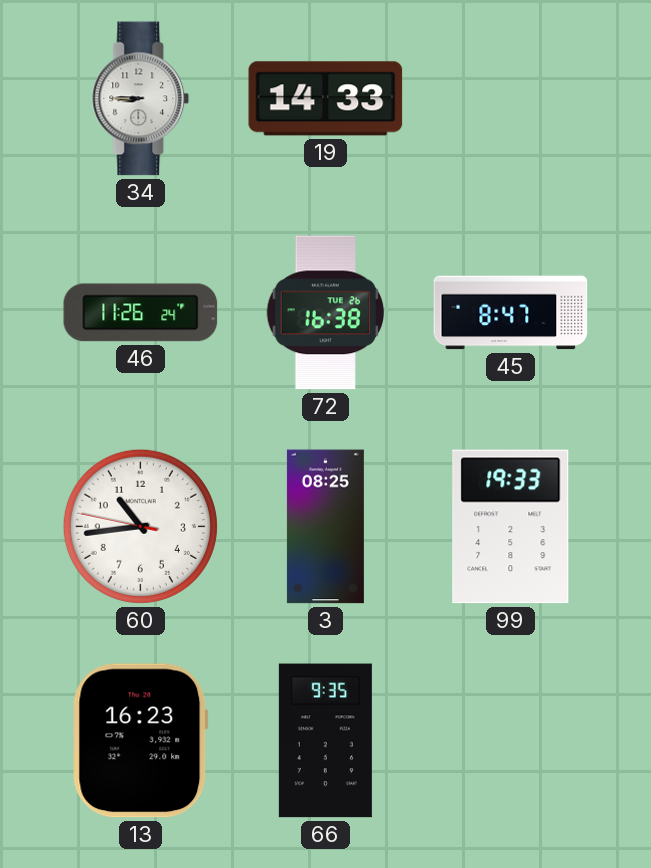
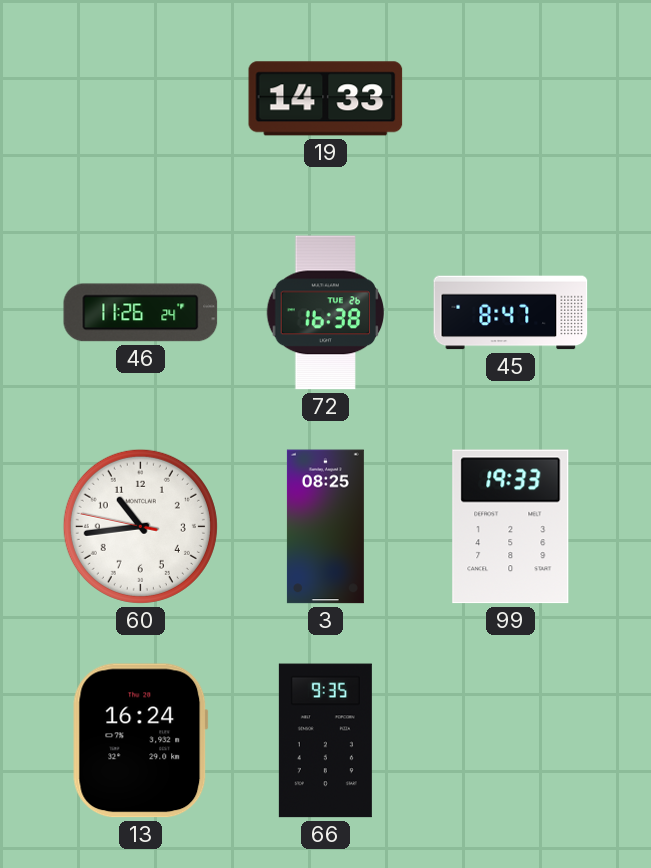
34: 8:45 -> none (141, 99)
13: 16:23 -> 16:24 (141, 741)
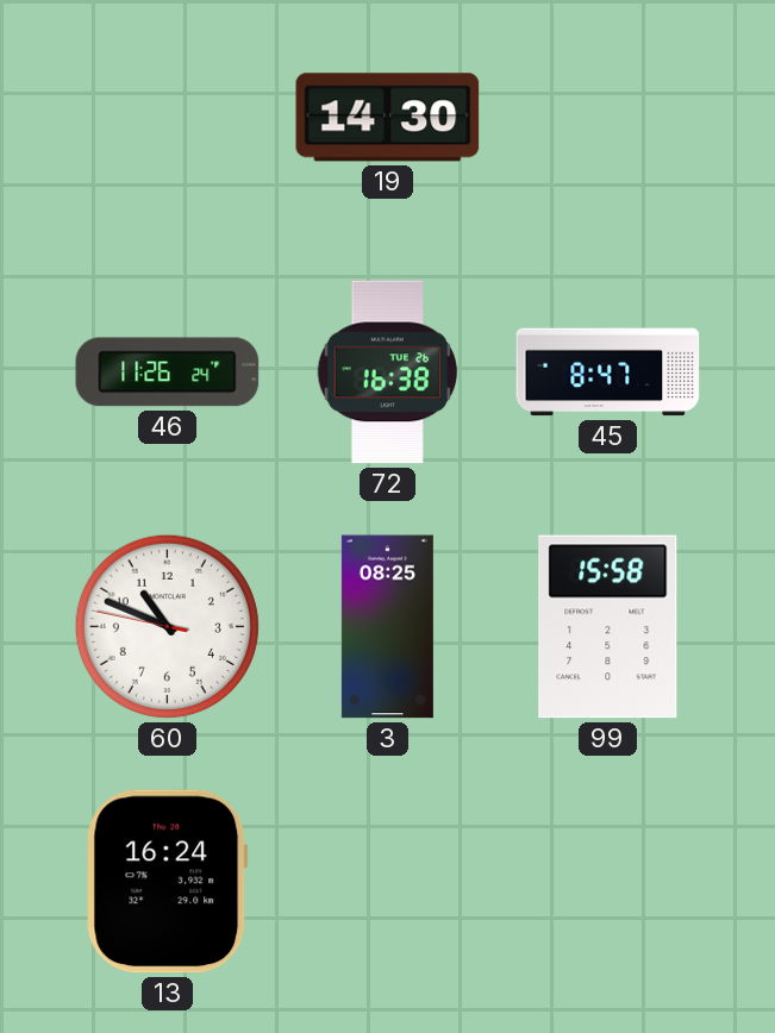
19: 14:33 -> 14:30 (388, 118)
60: 10:43 -> 10:48 (167, 626)
99: 19:33 -> 15:58 (608, 627)
66: 9:35 -> none (325, 741)
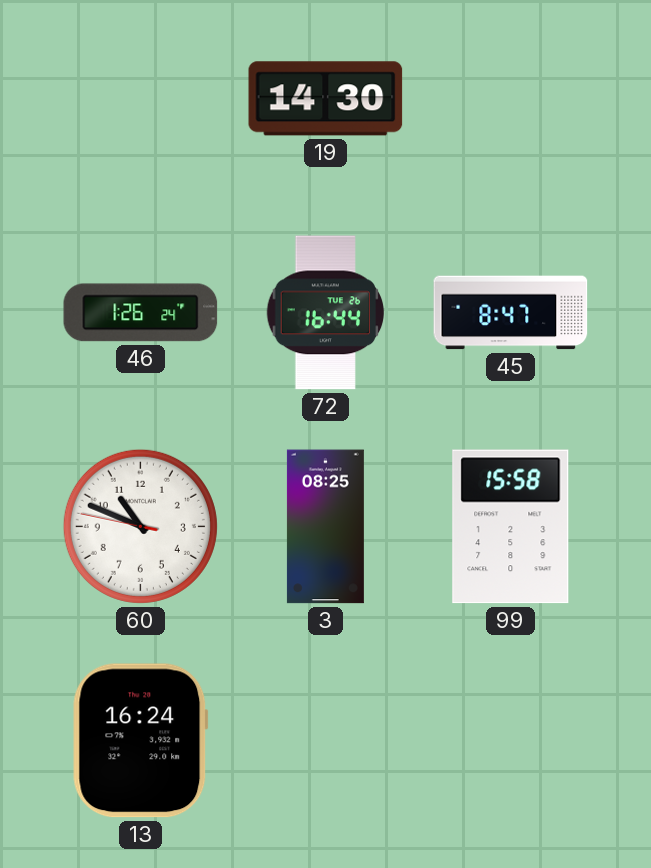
46: 11:26 -> 1:26 (141, 313)
72: 16:38 -> 16:44 (326, 313)
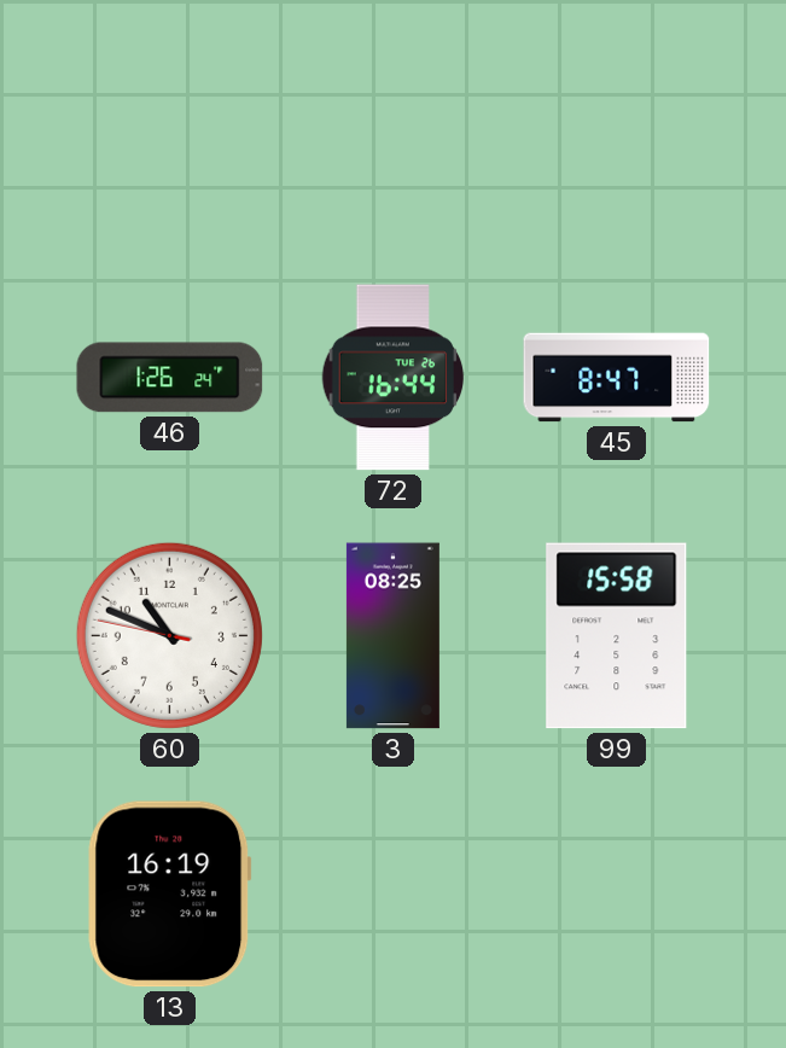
19: 14:30 -> none (326, 99)
13: 16:24 -> 16:19 (170, 895)
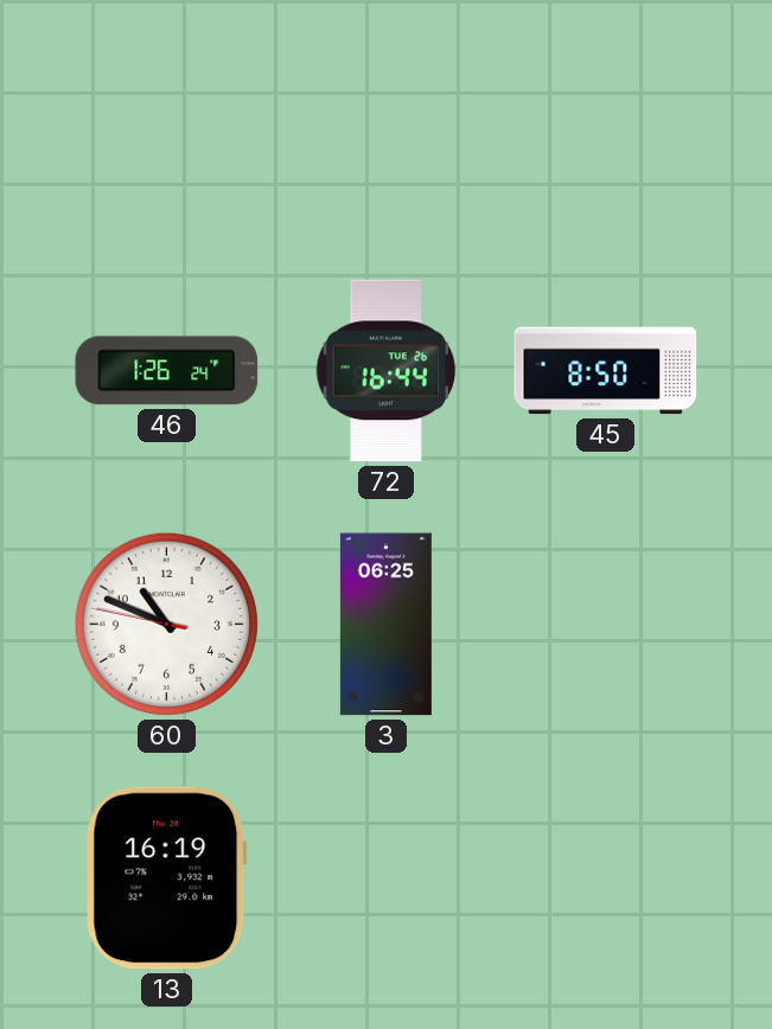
45: 8:47 -> 8:50 (606, 371)
3: 08:25 -> 06:25 (385, 625)
99: 15:58 -> none (617, 636)
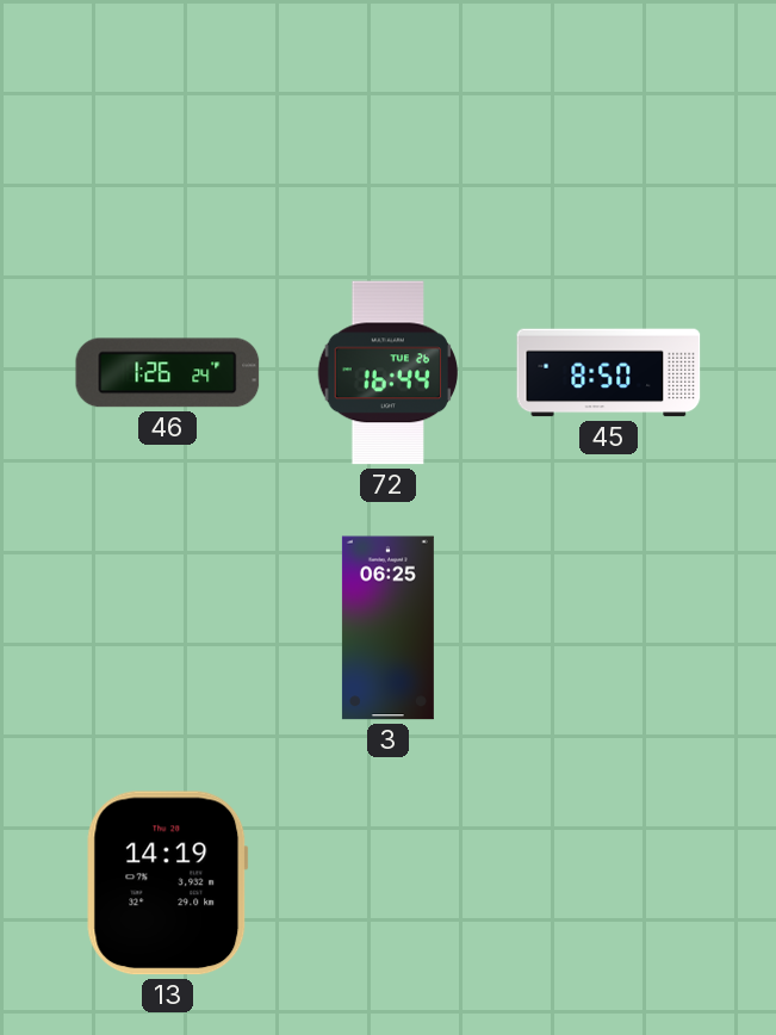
60: 10:48 -> none (166, 624)
13: 16:19 -> 14:19 (168, 884)
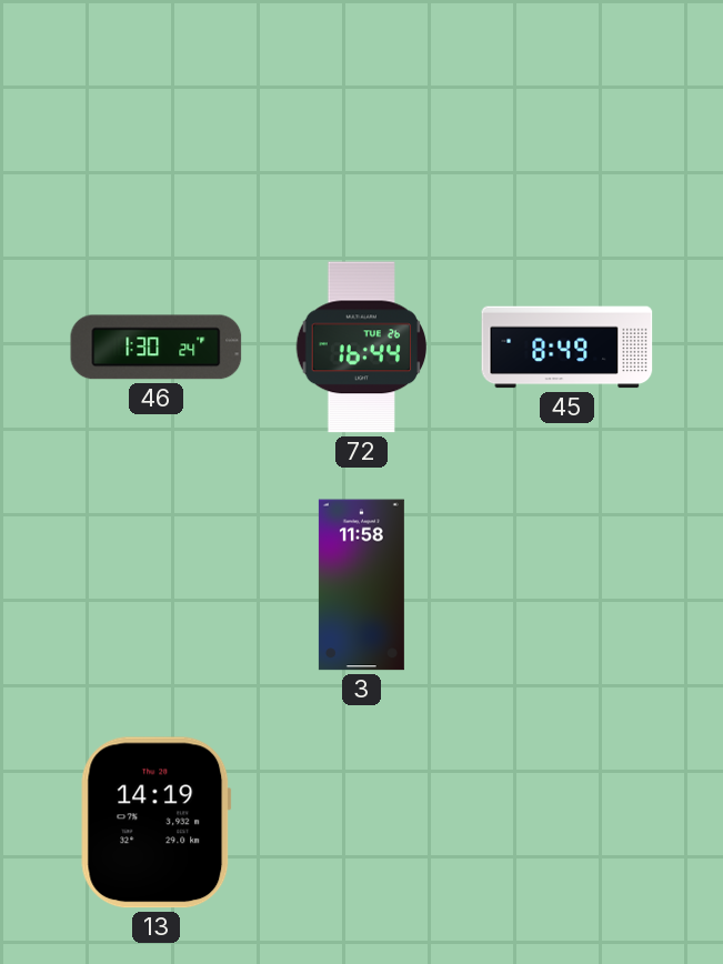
46: 1:26 -> 1:30 (157, 348)
45: 8:50 -> 8:49 (568, 348)
3: 06:25 -> 11:58 (361, 585)
